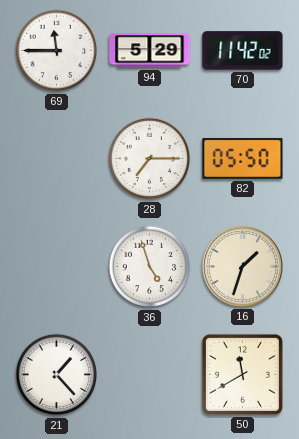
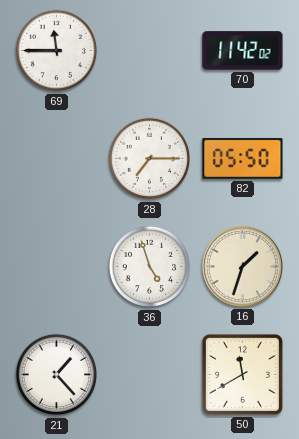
94: 5:29 -> none (150, 51)
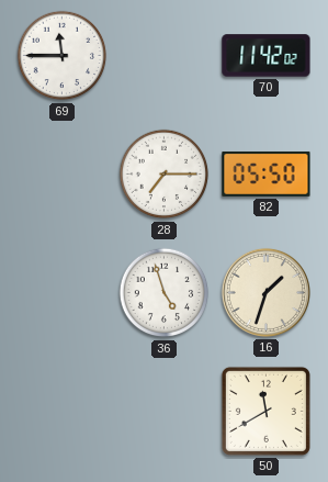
21: 1:23 -> none (57, 375)
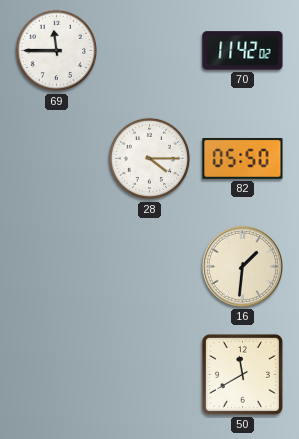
28: 7:15 -> 4:15 (150, 159)
36: 4:57 -> none (165, 293)
16: 1:33 -> 1:31 (242, 266)
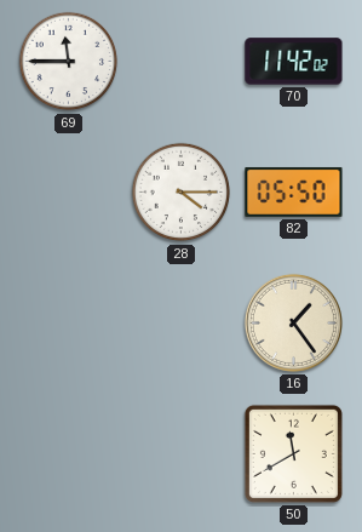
16: 1:31 -> 1:24 (293, 322)
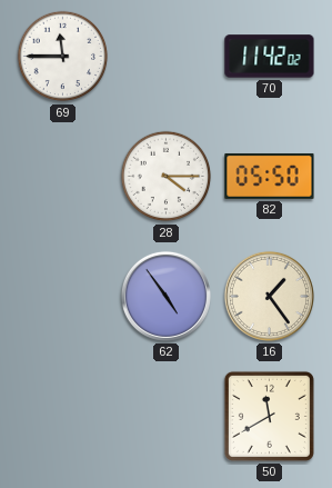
62: none -> 4:54 (165, 296)
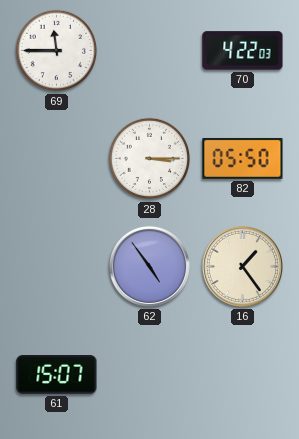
70: 11:42 -> 4:22 (243, 51)
28: 4:15 -> 3:15 (150, 159)
61: none -> 15:07 (57, 375)
50: 11:40 -> none (269, 416)
